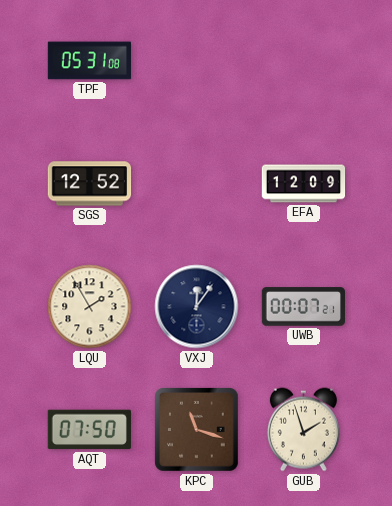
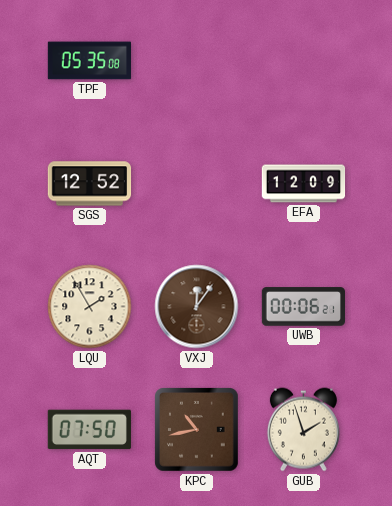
TPF: 05:31 -> 05:35 (90, 61)
VXJ dial: navy -> brown (197, 307)
UWB: 00:07 -> 00:06 (303, 307)
KPC: 11:18 -> 10:43 (197, 430)
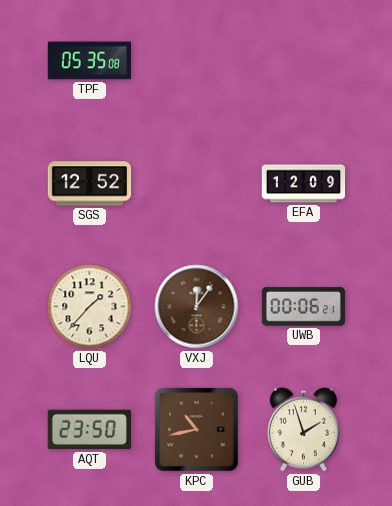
LQU: 1:55 -> 1:37 (90, 307)
AQT: 07:50 -> 23:50 (89, 430)
